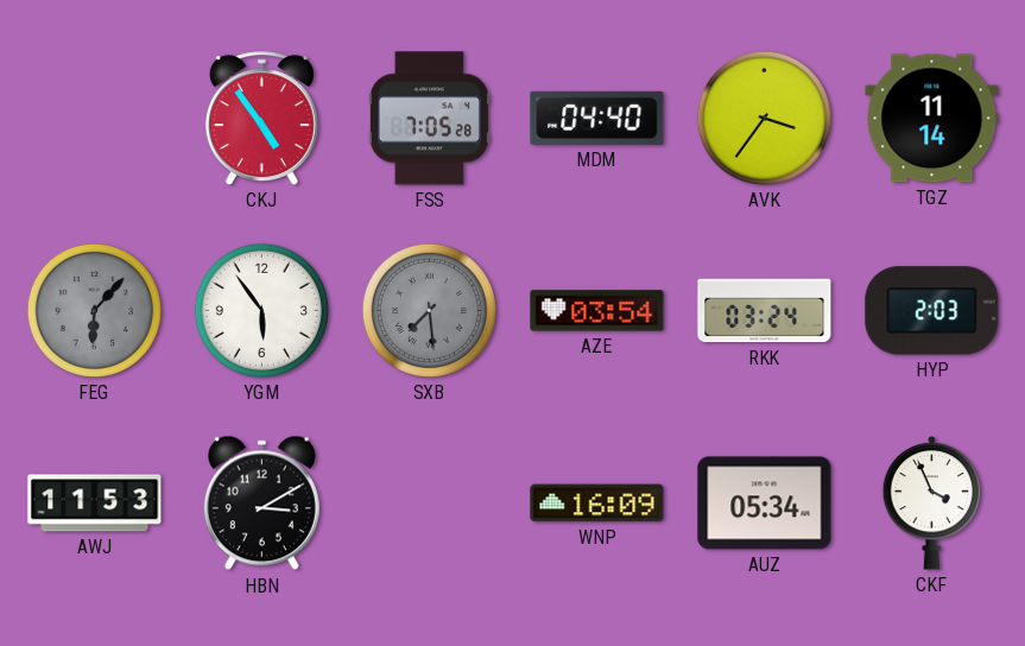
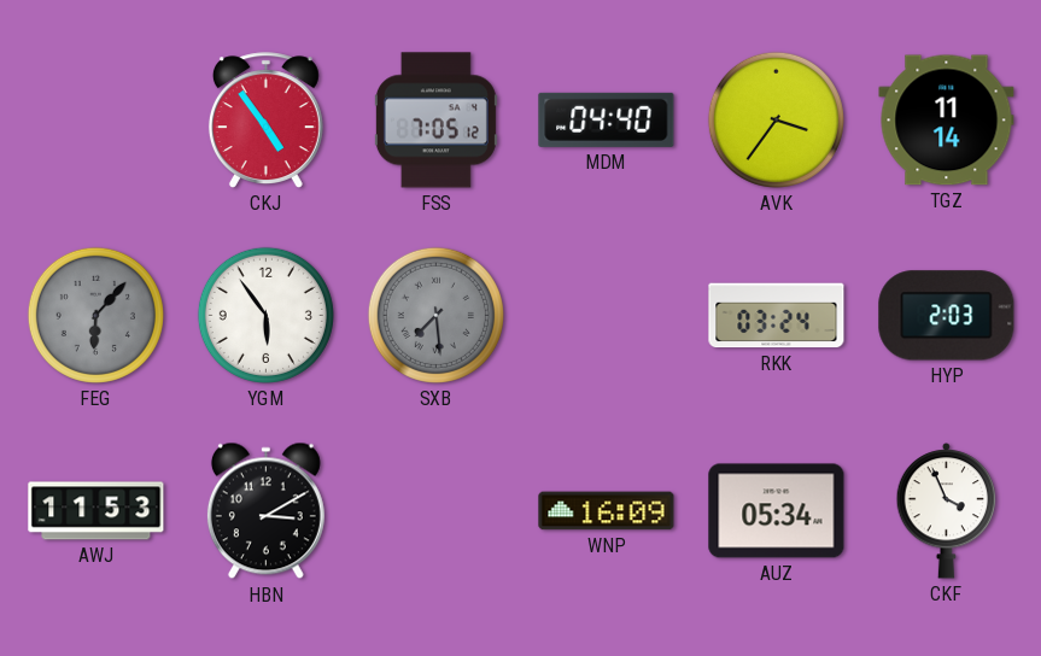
FSS: 7:05:28 -> 7:05:12 (435, 121)
AZE: 03:54 -> none (597, 311)
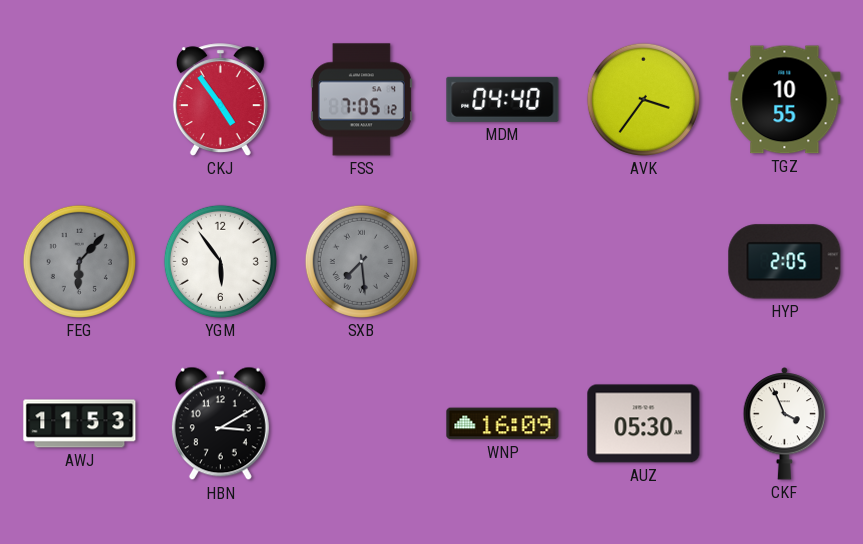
TGZ: 11:14 -> 10:55 (785, 100)
RKK: 03:24 -> none (777, 316)
HYP: 2:03 -> 2:05 (785, 262)
AUZ: 05:34 -> 05:30 (644, 424)
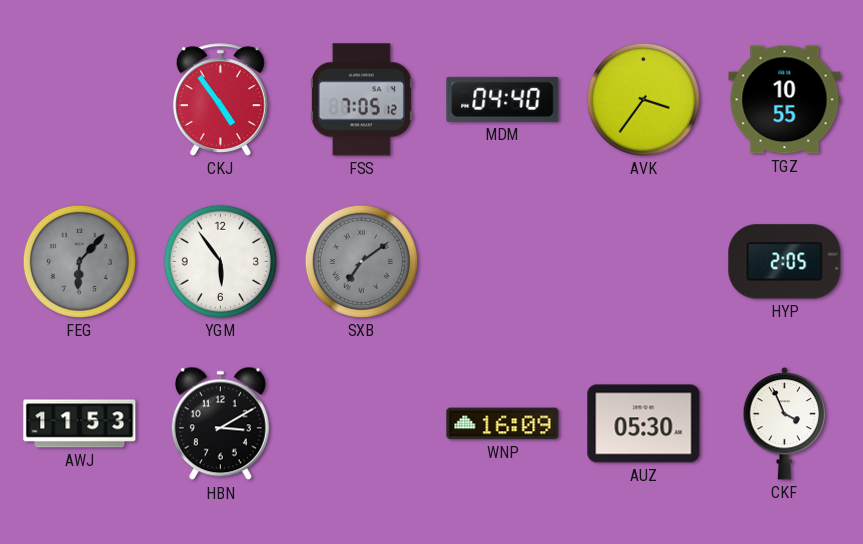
SXB: 7:29 -> 7:09 (361, 261)
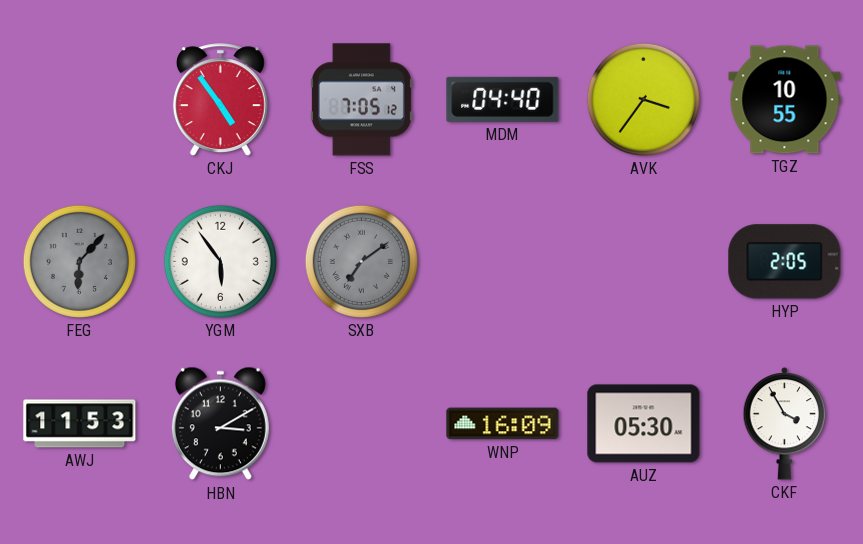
CKF: 3:56 -> 3:55 (785, 424)
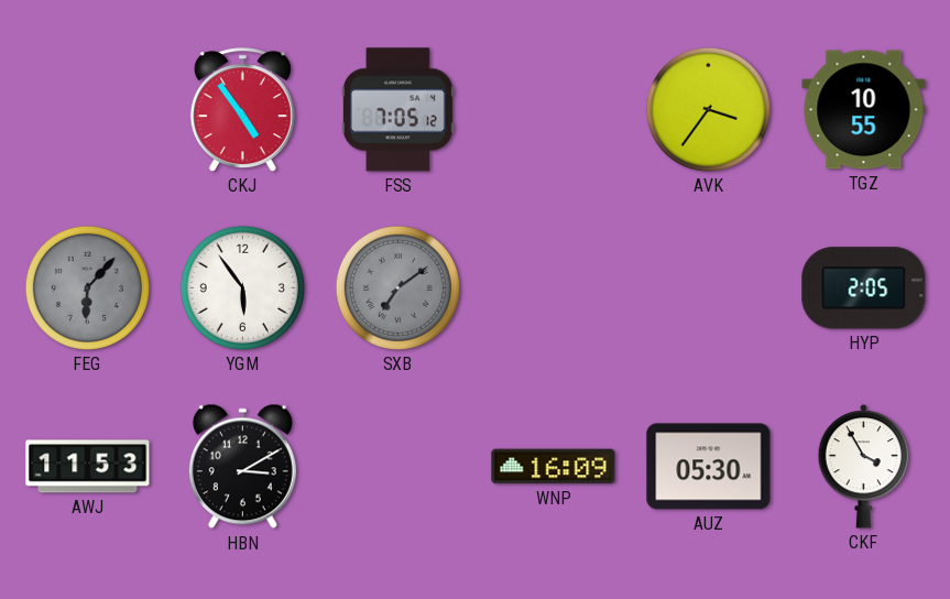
MDM: 04:40 -> none (503, 99)
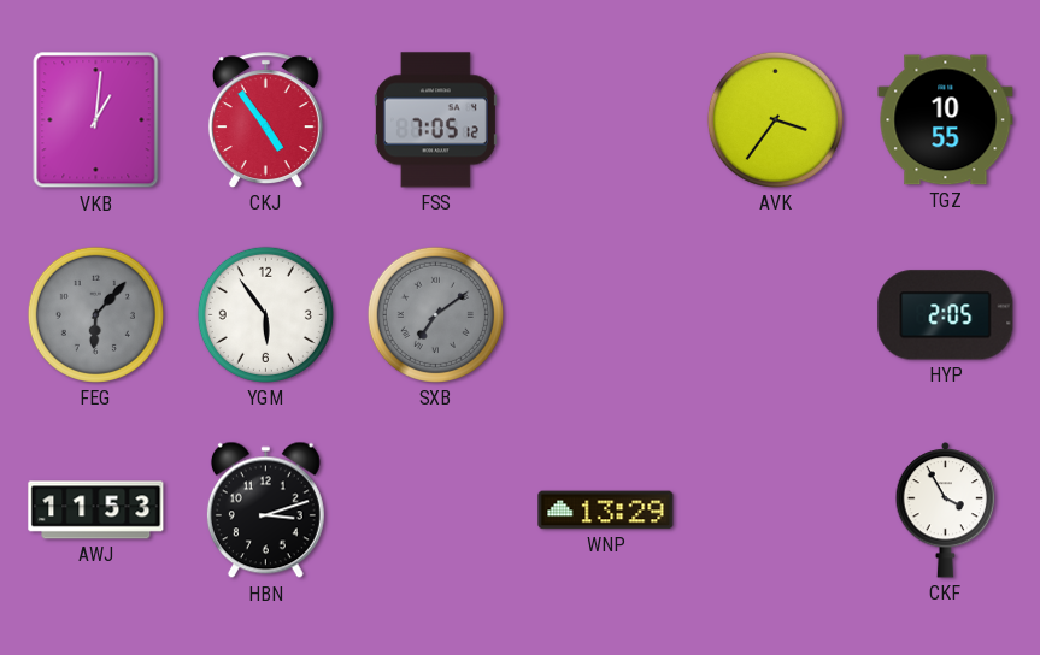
VKB: none -> 1:01 (96, 120)
HBN: 3:10 -> 3:12 (265, 511)
WNP: 16:09 -> 13:29 (606, 511)
AUZ: 05:30 -> none (709, 467)
